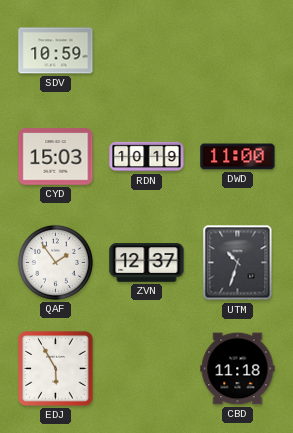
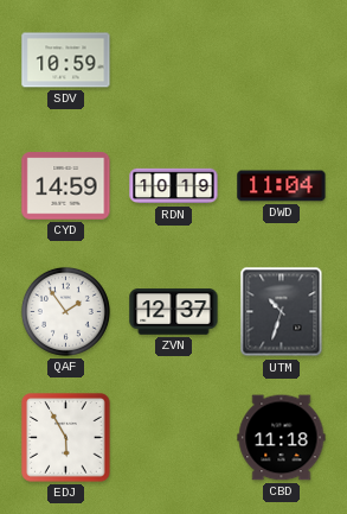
CYD: 15:03 -> 14:59 (66, 186)
DWD: 11:00 -> 11:04 (282, 186)
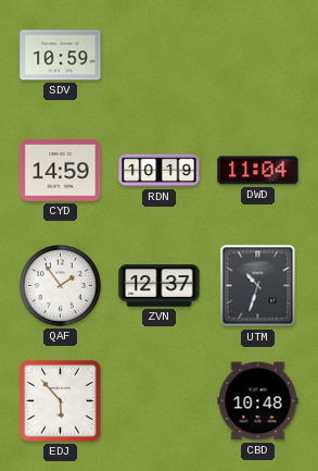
EDJ: 5:55 -> 5:53 (61, 401)
CBD: 11:18 -> 10:48 (258, 401)
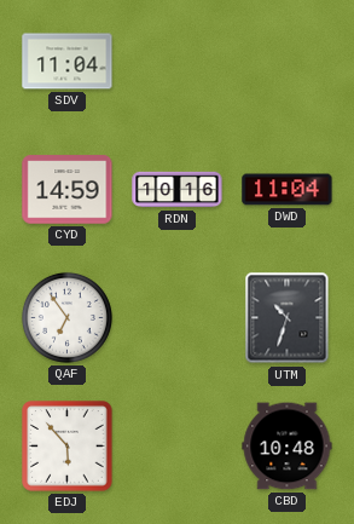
SDV: 10:59 -> 11:04 (68, 62)
RDN: 10:19 -> 10:16 (178, 190)
QAF: 1:54 -> 6:54 (66, 317)
ZVN: 12:37 -> none (160, 286)
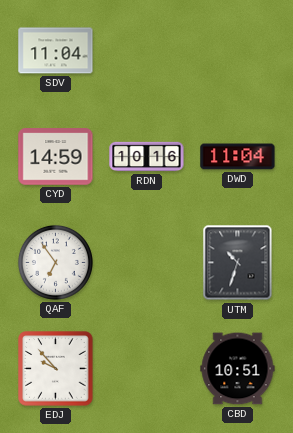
EDJ: 5:53 -> 9:53 (56, 369)
CBD: 10:48 -> 10:51 (238, 369)
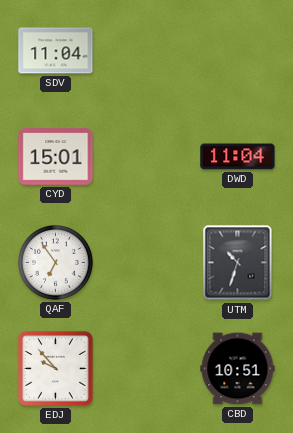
CYD: 14:59 -> 15:01 (56, 157)
RDN: 10:16 -> none (147, 157)
